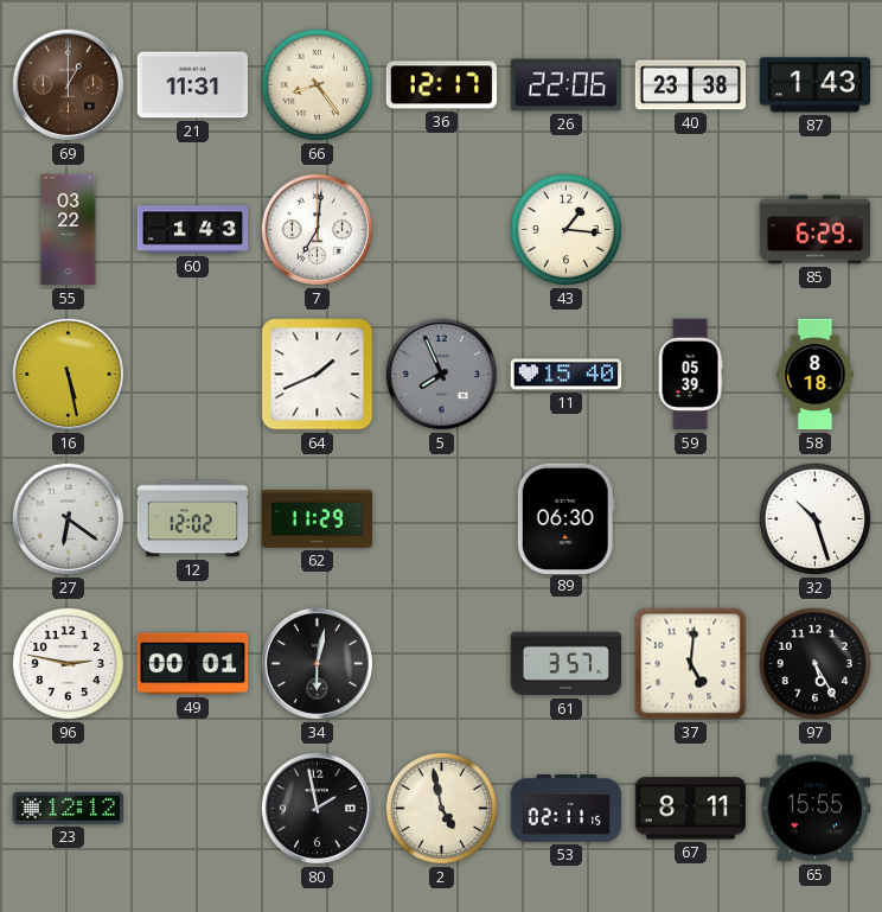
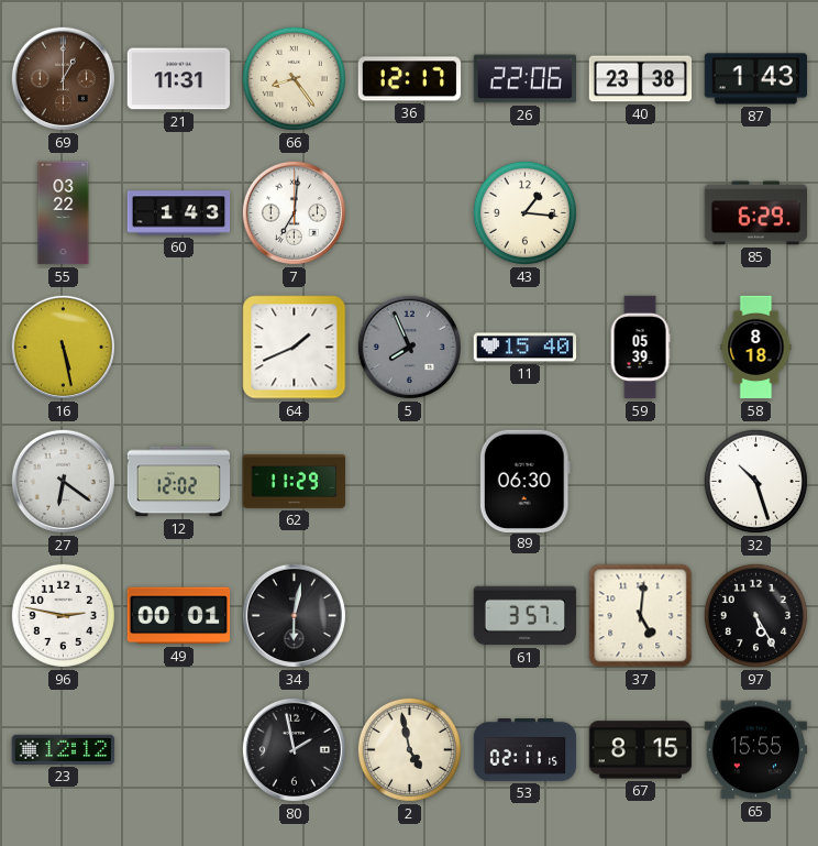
67: 8:11 -> 8:15 (641, 750)
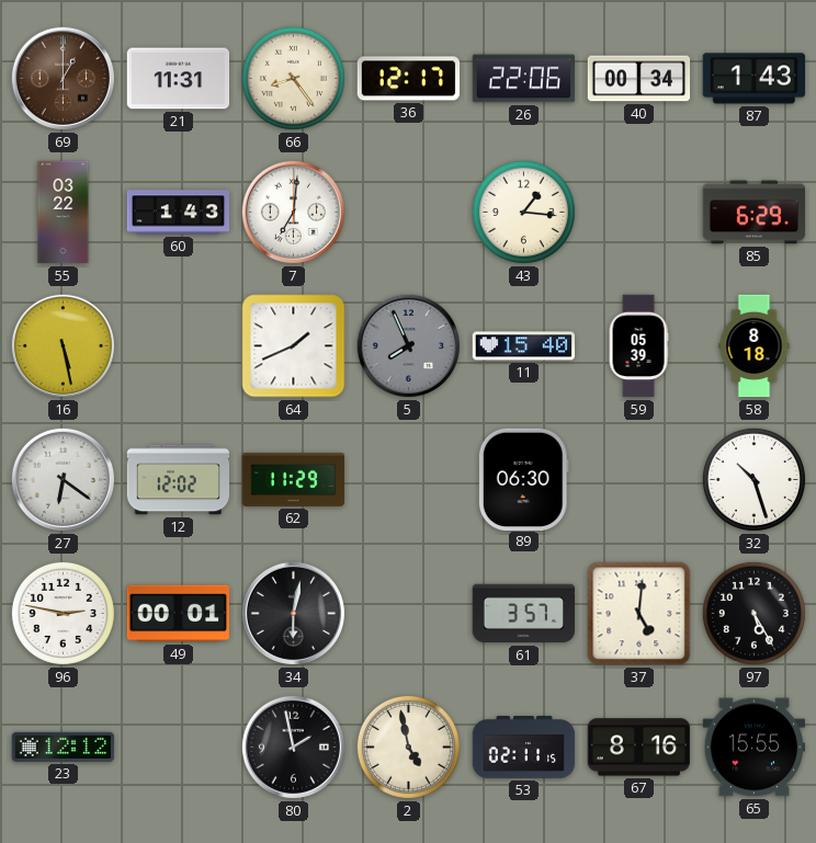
40: 23:38 -> 00:34 (639, 79)
67: 8:15 -> 8:16 (639, 748)
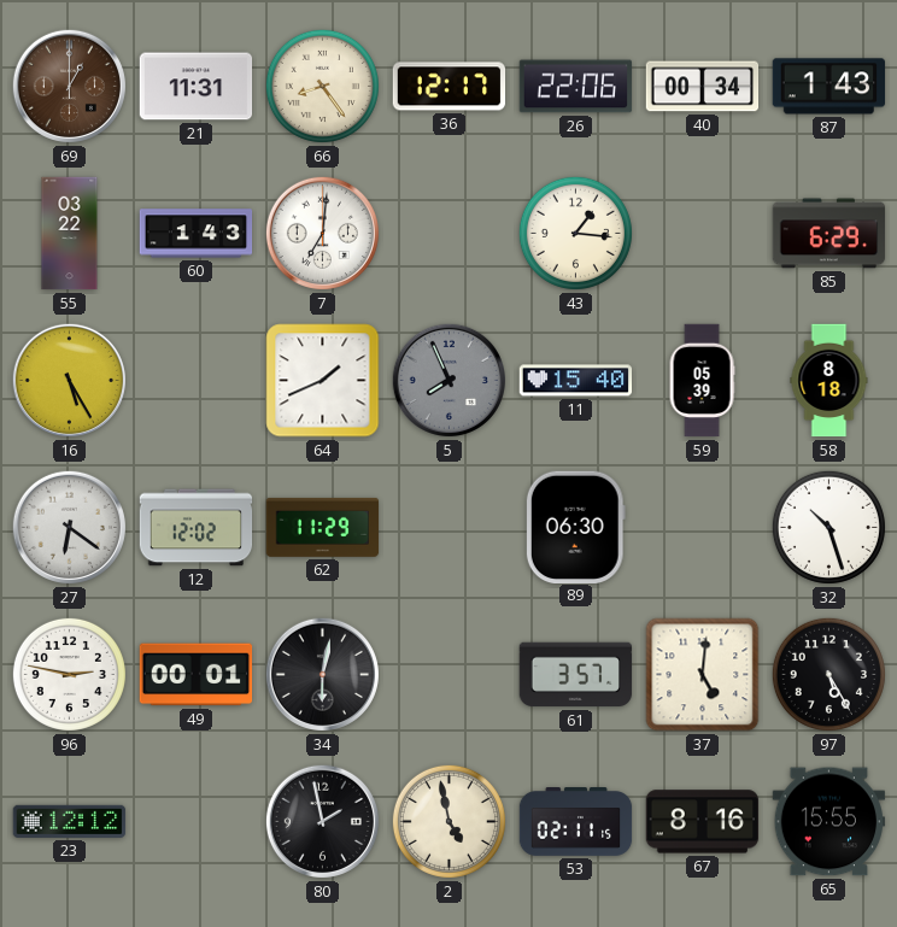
16: 5:28 -> 5:25 (69, 380)
